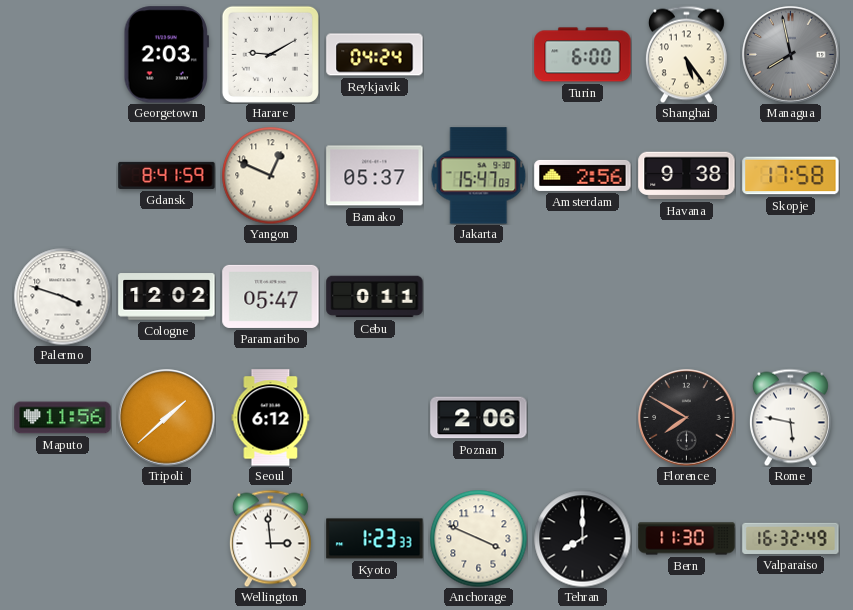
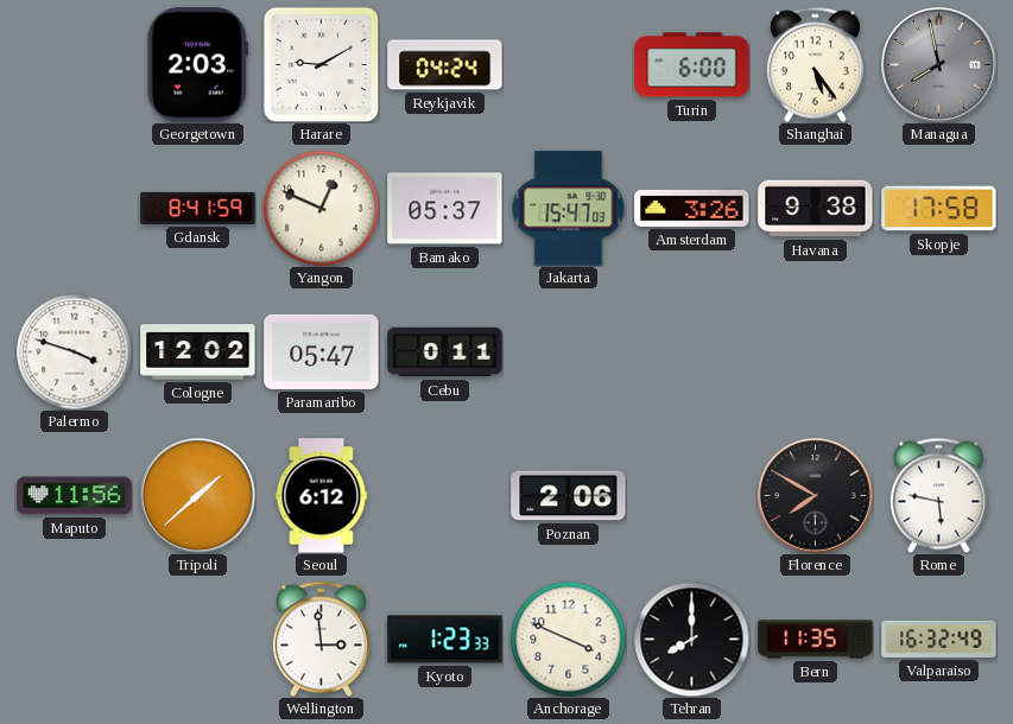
Amsterdam: 2:56 -> 3:26 (692, 208)
Bern: 11:30 -> 11:35 (816, 640)
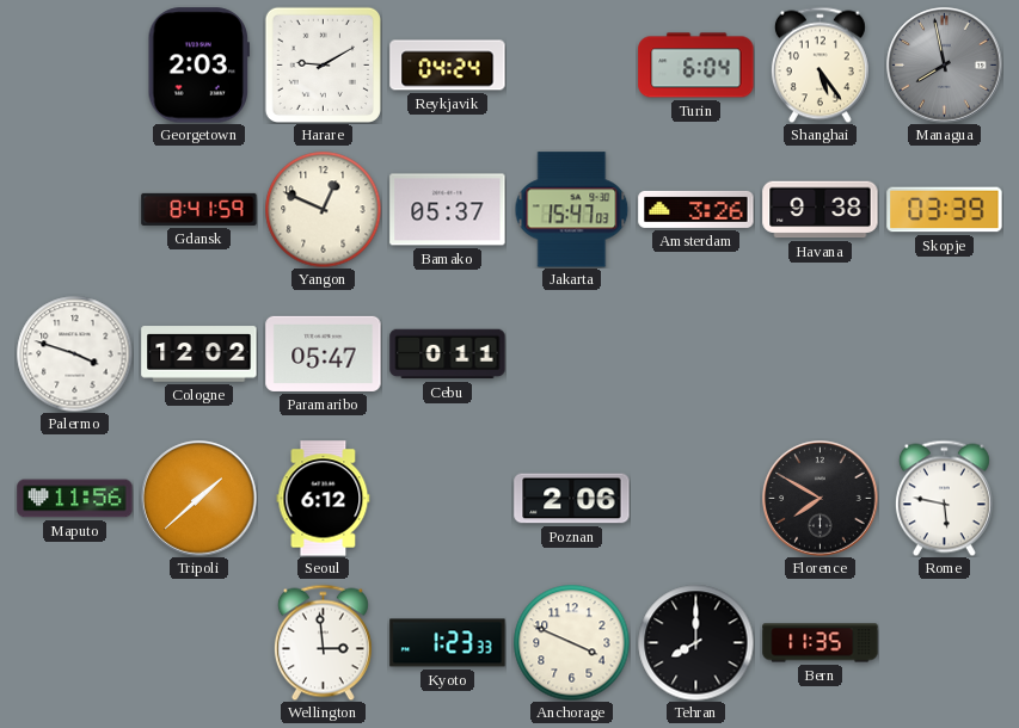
Turin: 6:00 -> 6:04 (696, 66)
Skopje: 17:58 -> 03:39 (945, 210)
Valparaiso: 16:32 -> none (939, 639)
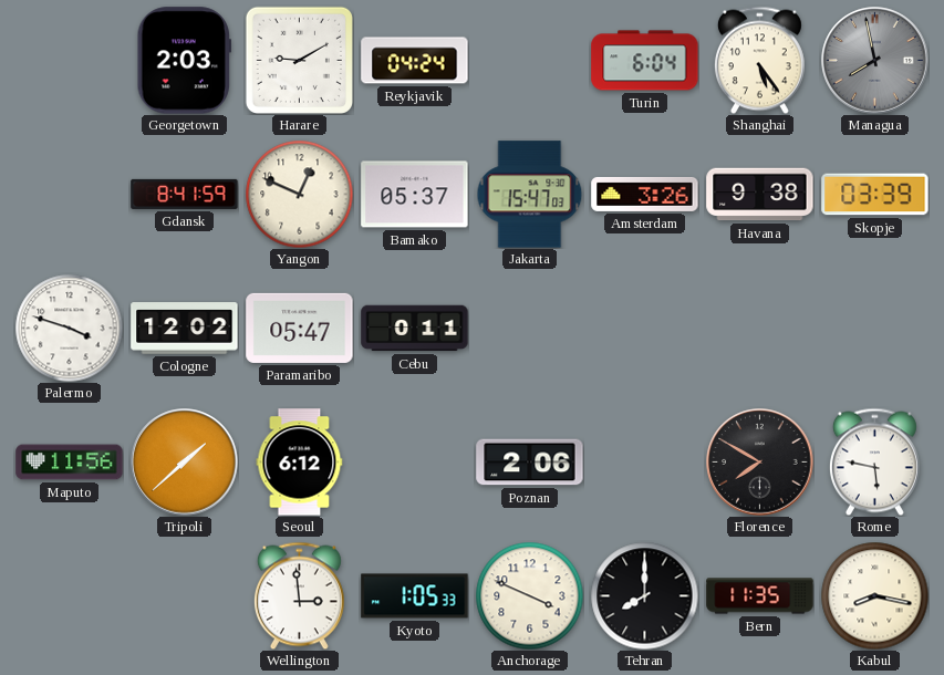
Kyoto: 1:23 -> 1:05 (415, 596)
Kabul: none -> 8:17 (874, 595)
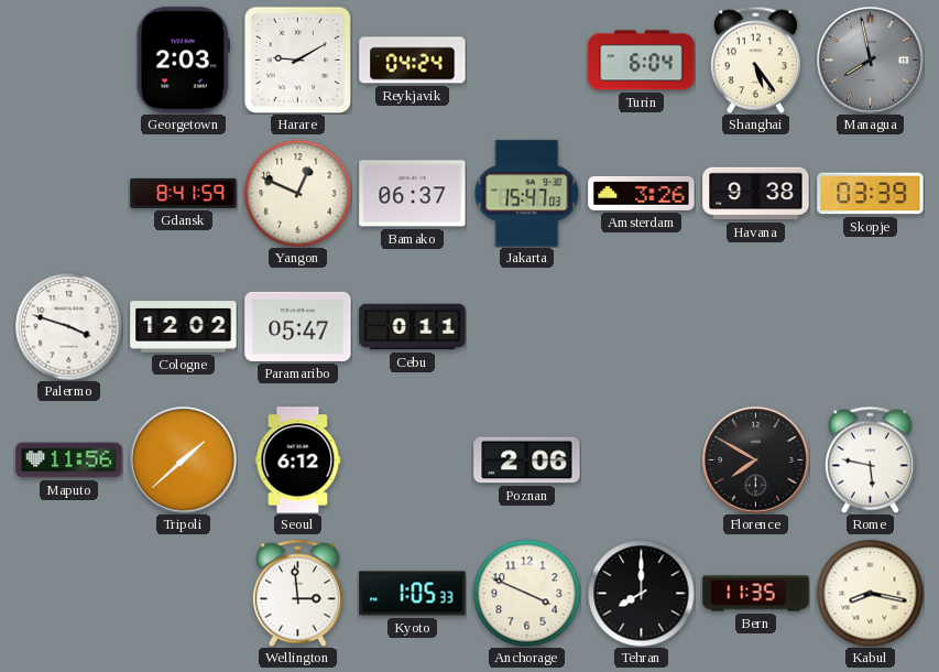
Bamako: 05:37 -> 06:37 (413, 194)
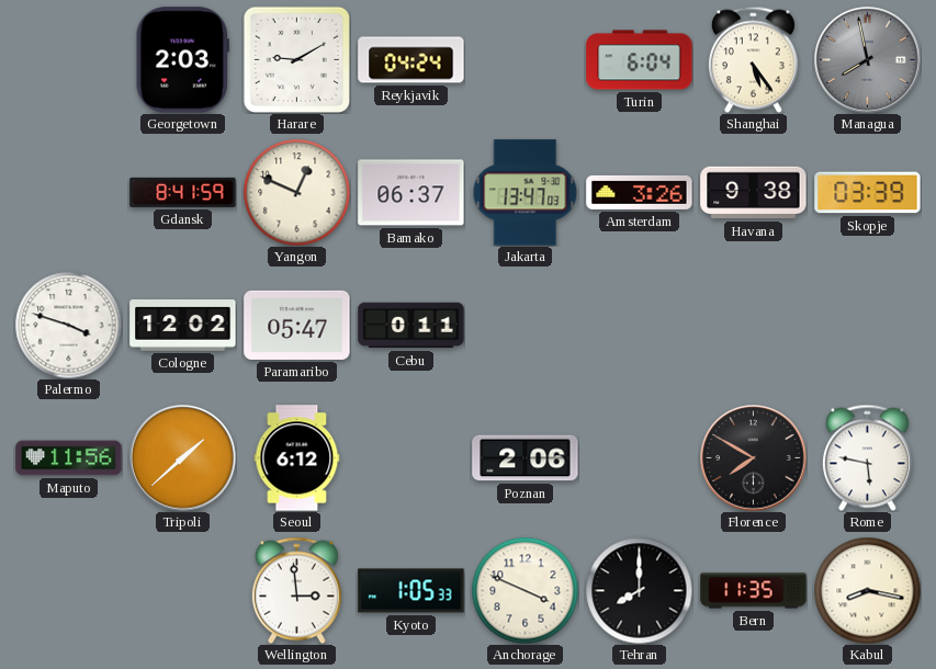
Jakarta: 15:47 -> 13:47 (526, 193)
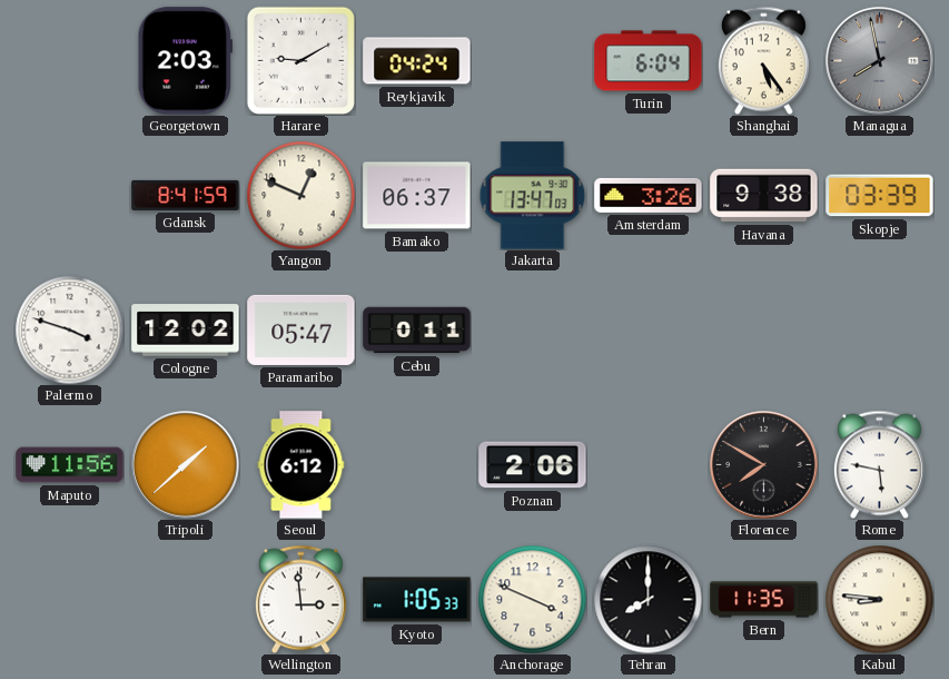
Kabul: 8:17 -> 8:46 (879, 599)
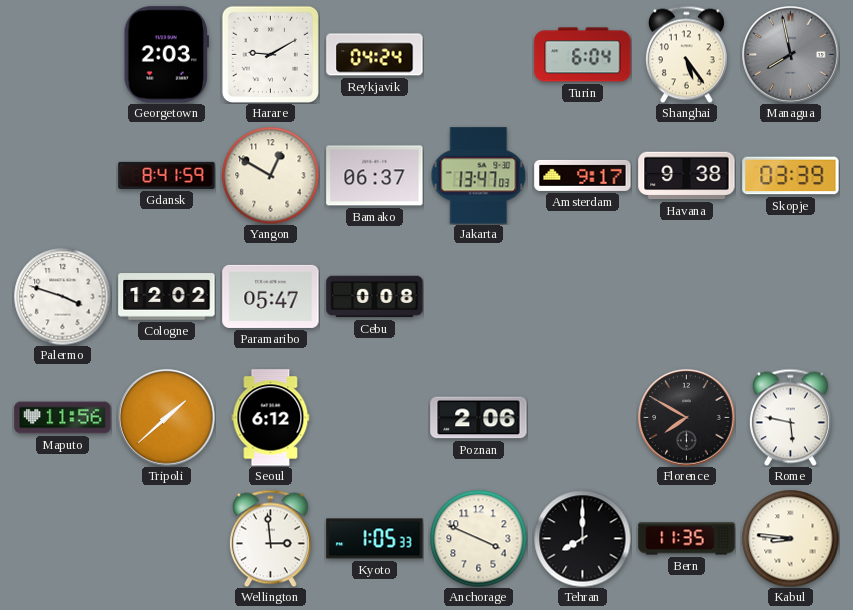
Yangon: 12:49 -> 12:50 (270, 175)
Amsterdam: 3:26 -> 9:17 (583, 175)
Cebu: 0:11 -> 0:08 (375, 297)
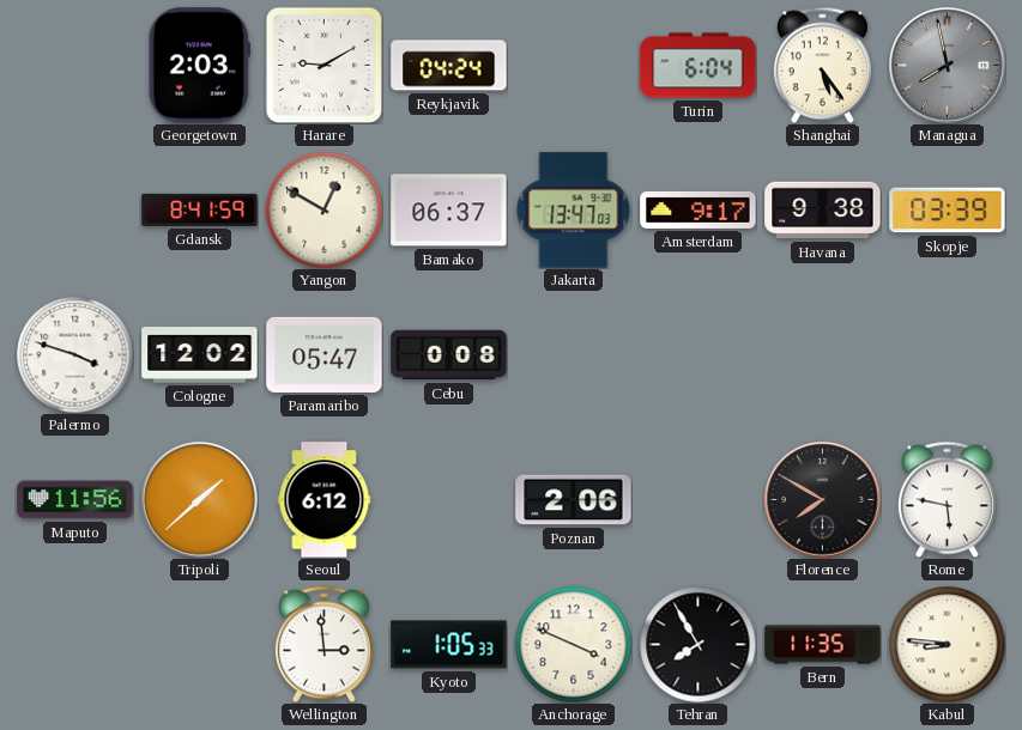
Tehran: 8:00 -> 7:55 (697, 644)
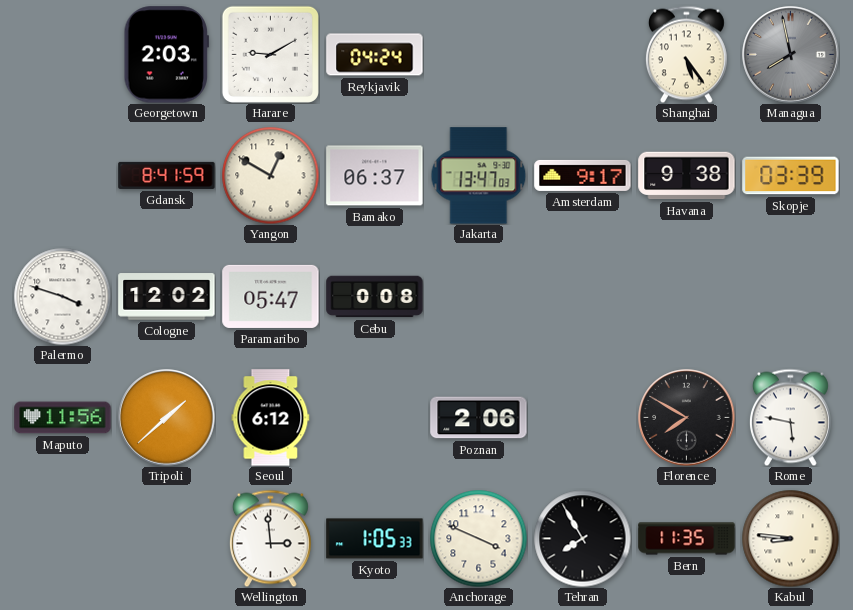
Turin: 6:04 -> none (699, 66)
